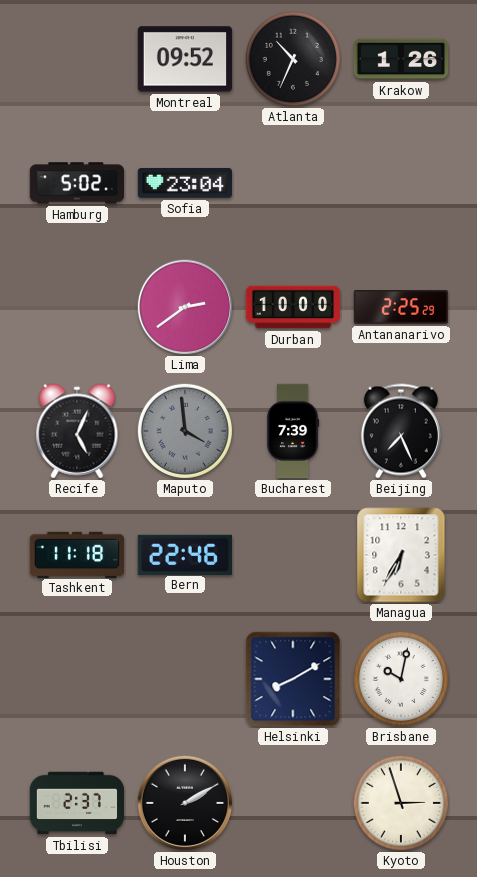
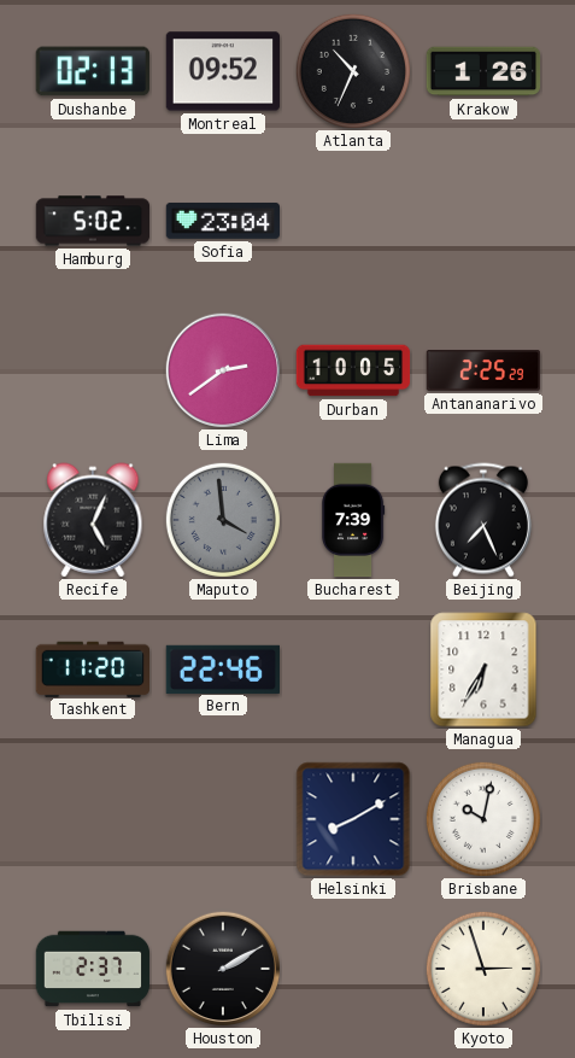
Dushanbe: none -> 02:13 (93, 71)
Durban: 10:00 -> 10:05 (353, 370)
Tashkent: 11:18 -> 11:20 (92, 668)
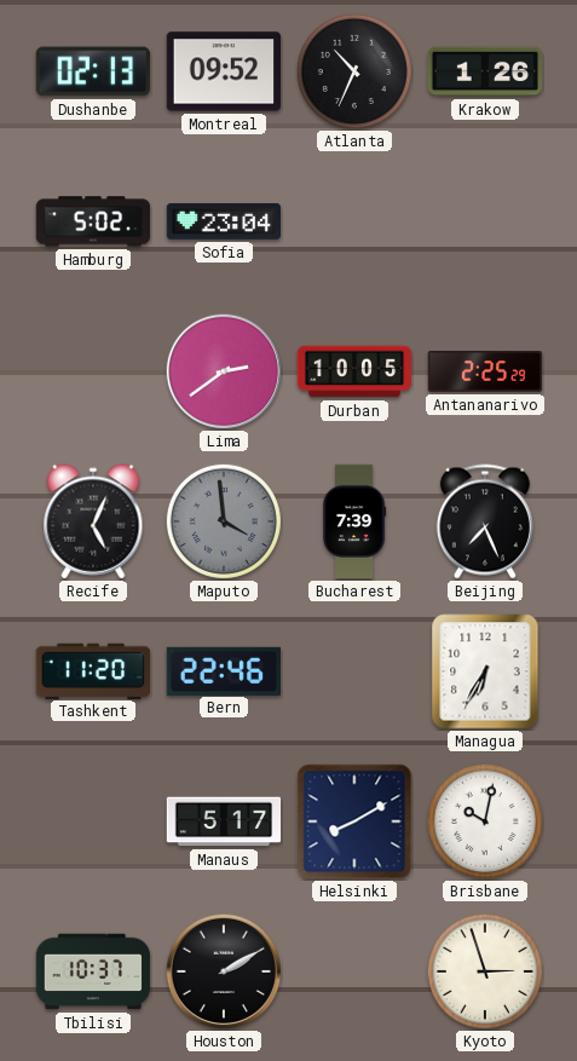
Manaus: none -> 5:17 (224, 821)
Tbilisi: 2:37 -> 10:37 (93, 971)
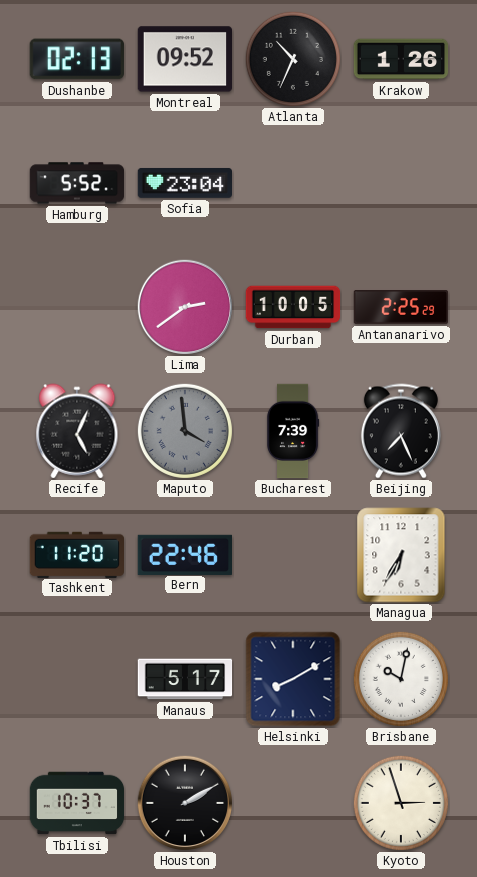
Hamburg: 5:02 -> 5:52 (77, 183)
